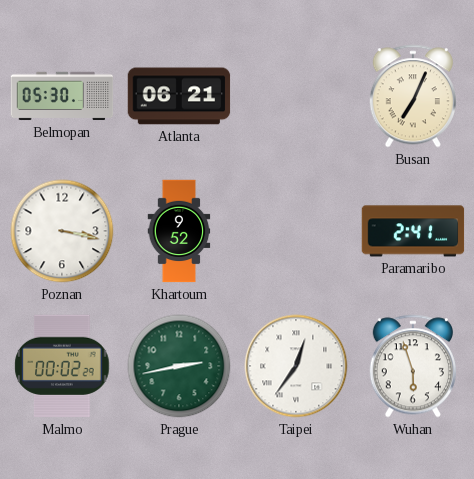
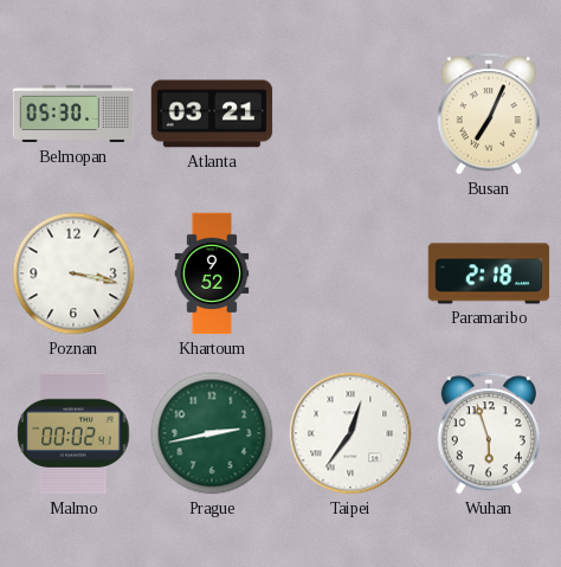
Atlanta: 06:21 -> 03:21 (212, 114)
Paramaribo: 2:41 -> 2:18 (489, 273)
Malmo: 00:02:29 -> 00:02:41 (73, 433)
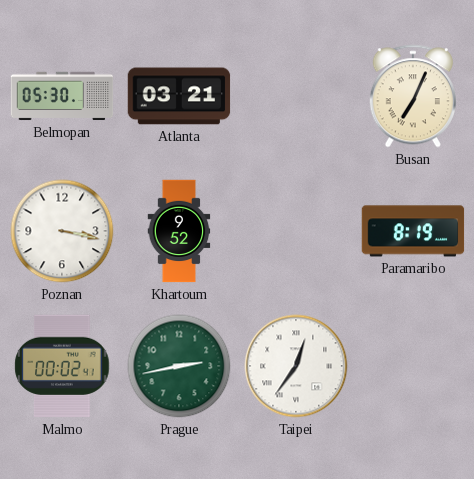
Paramaribo: 2:18 -> 8:19 (413, 231)
Wuhan: 5:57 -> none (489, 433)
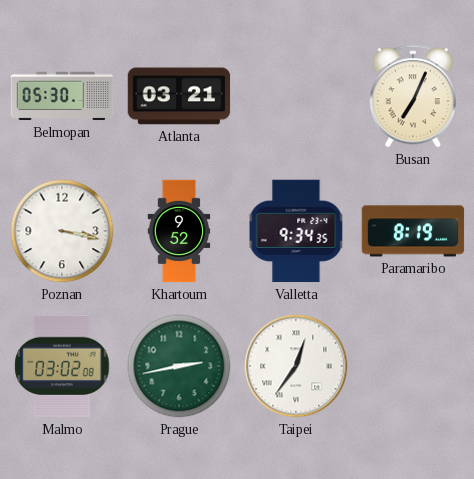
Valletta: none -> 9:34 (296, 231)
Malmo: 00:02 -> 03:02 (62, 366)
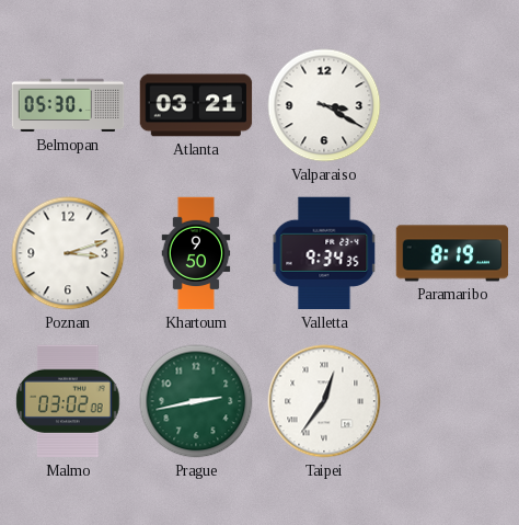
Valparaiso: none -> 3:20 (324, 105)
Busan: 7:04 -> none (413, 96)
Poznan: 3:17 -> 3:12 (68, 253)
Khartoum: 9:52 -> 9:50 (196, 253)
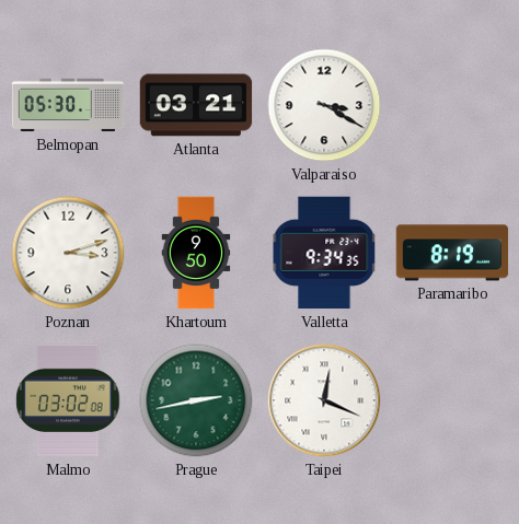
Taipei: 12:36 -> 12:19 (324, 400)
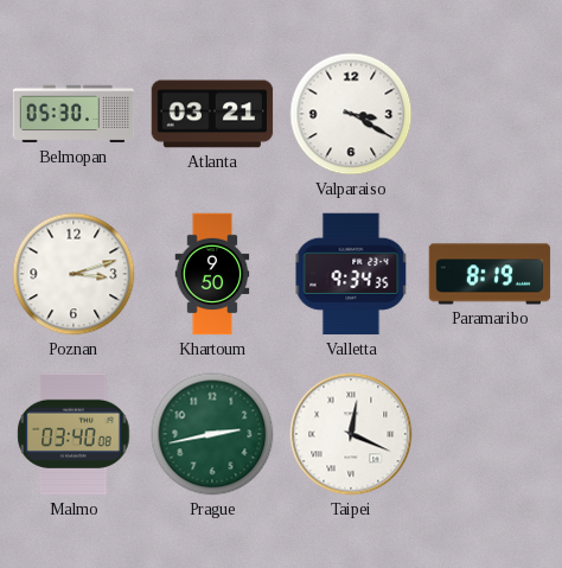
Malmo: 03:02 -> 03:40 (74, 434)
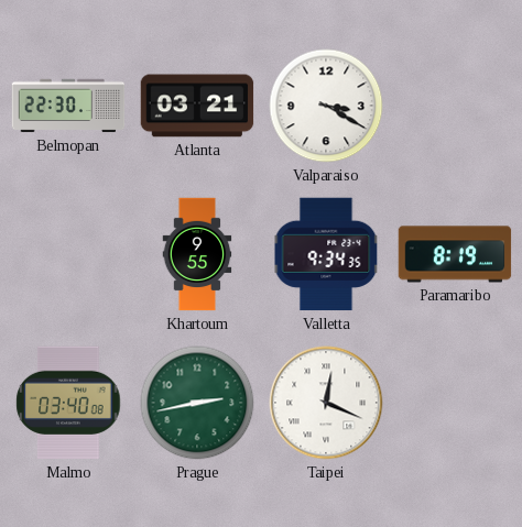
Belmopan: 05:30 -> 22:30 (68, 106)
Poznan: 3:12 -> none (74, 274)
Khartoum: 9:50 -> 9:55 (197, 254)
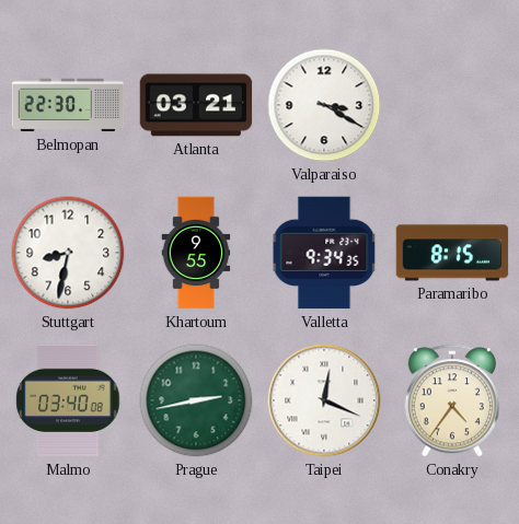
Stuttgart: none -> 8:32 (68, 253)
Paramaribo: 8:19 -> 8:15 (452, 253)
Conakry: none -> 4:36 (452, 400)
